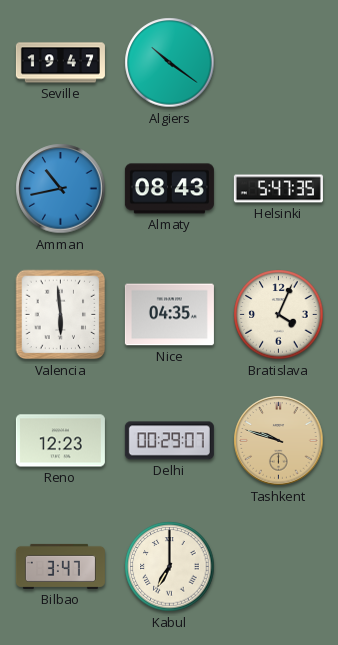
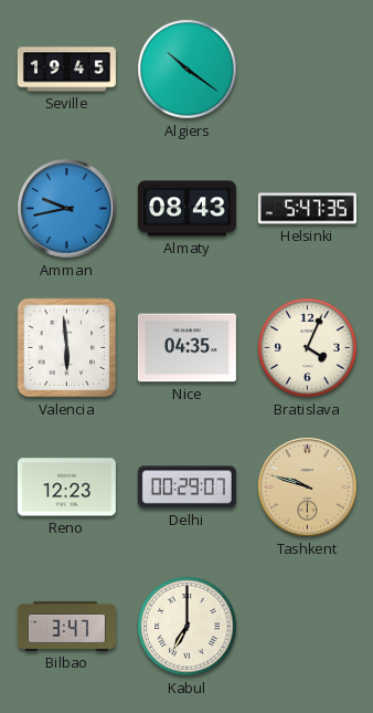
Seville: 19:47 -> 19:45 (66, 70)
Amman: 10:43 -> 9:43 (67, 209)
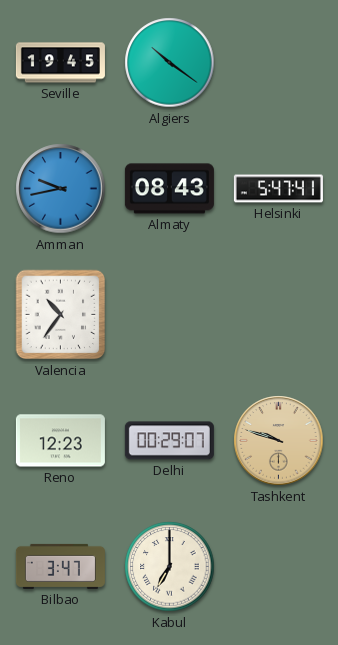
Helsinki: 5:47:35 -> 5:47:41 (278, 189)
Valencia: 5:59 -> 10:36 (61, 315)
Nice: 04:35 -> none (186, 348)
Bratislava: 4:04 -> none (308, 348)
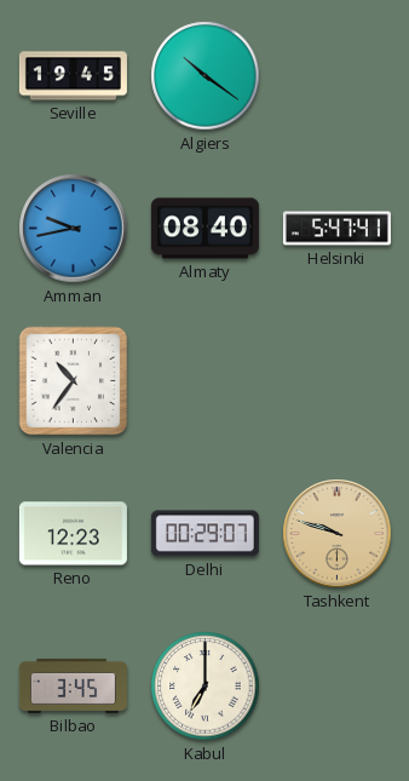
Almaty: 08:43 -> 08:40 (204, 229)
Bilbao: 3:47 -> 3:45 (73, 685)
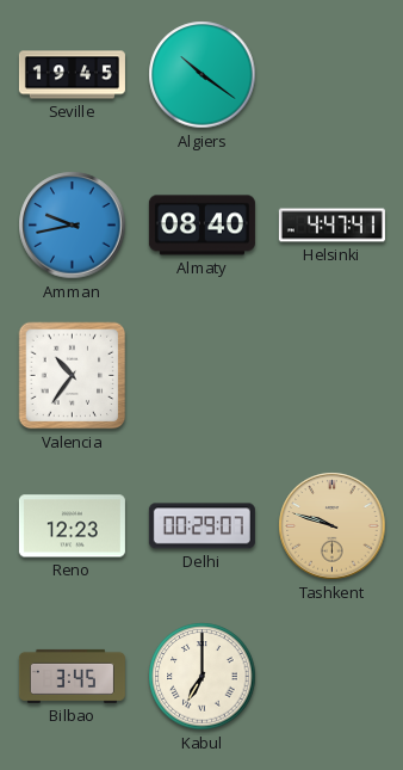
Helsinki: 5:47 -> 4:47 (331, 226)
